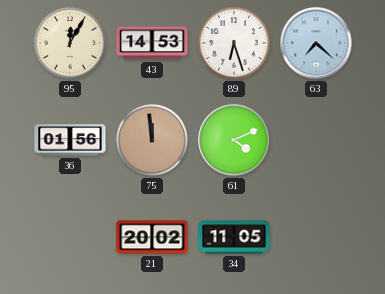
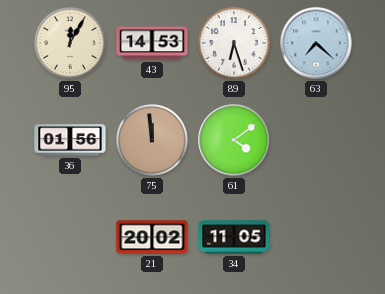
61: 4:11 -> 4:09 (234, 140)
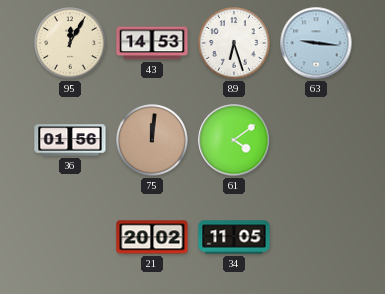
63: 7:22 -> 9:16 (316, 43)
75: 11:59 -> 12:01 (152, 140)
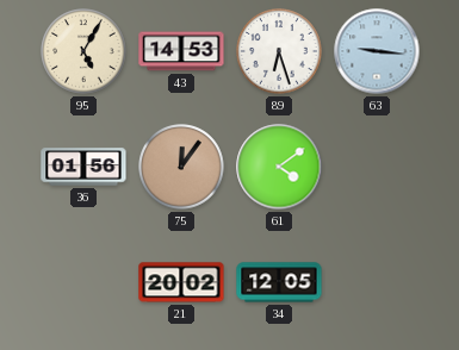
95: 12:05 -> 5:05 (83, 51)
75: 12:01 -> 12:06 (181, 167)
34: 11:05 -> 12:05 (279, 282)
